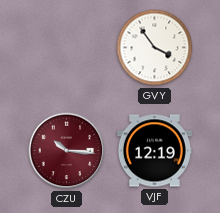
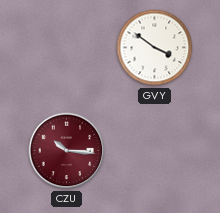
GVY: 3:54 -> 3:51 (155, 48)
VJF: 12:19 -> none (154, 151)
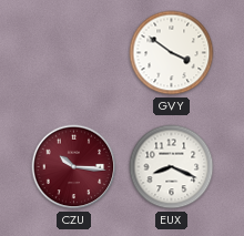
EUX: none -> 8:19 (172, 167)
